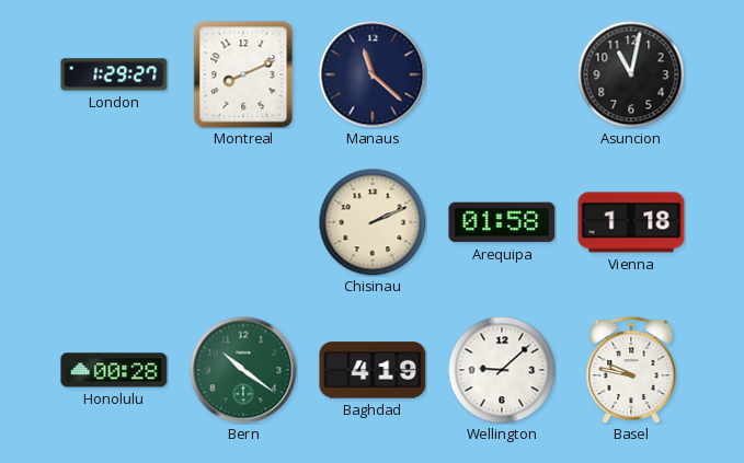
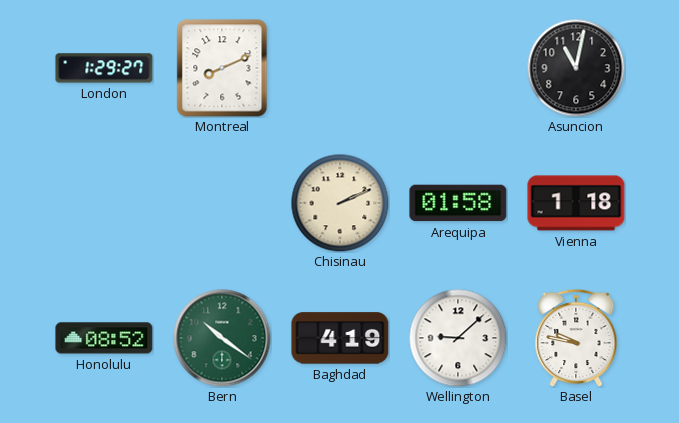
Manaus: 11:22 -> none (373, 74)
Honolulu: 00:28 -> 08:52 (104, 338)
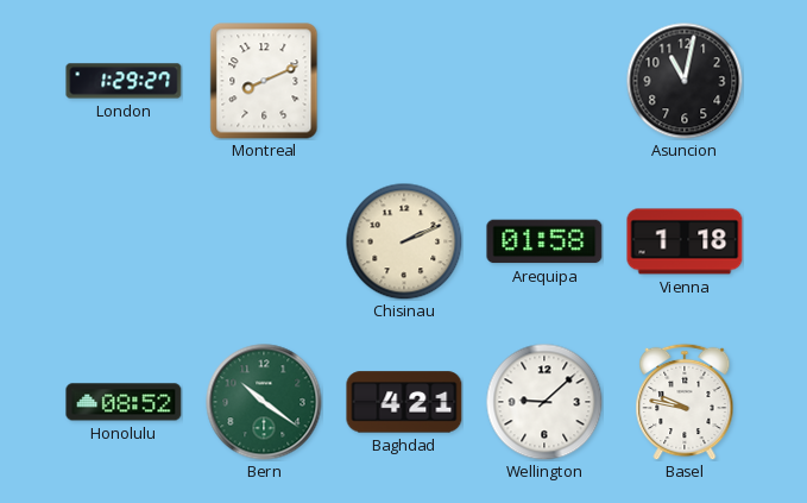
Baghdad: 4:19 -> 4:21 (404, 402)
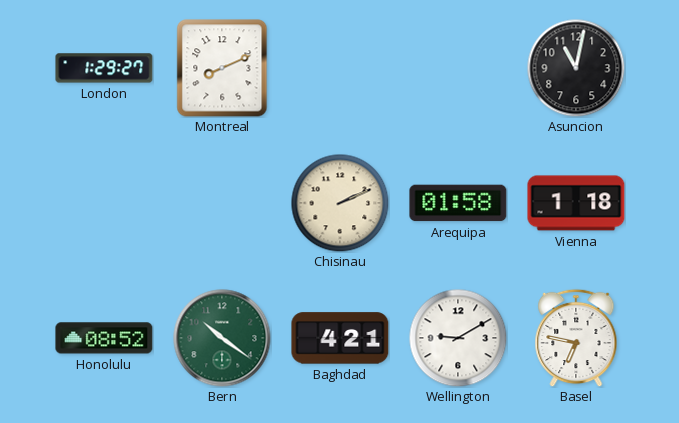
Wellington: 9:08 -> 9:10 (458, 338)
Basel: 9:47 -> 6:47 (576, 338)
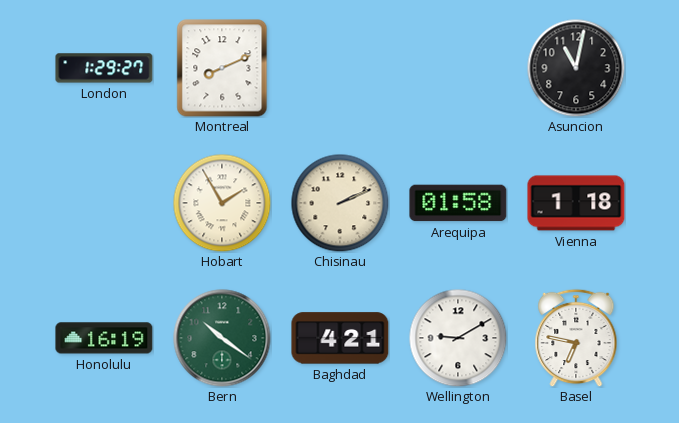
Hobart: none -> 1:55 (222, 203)
Honolulu: 08:52 -> 16:19 (104, 338)
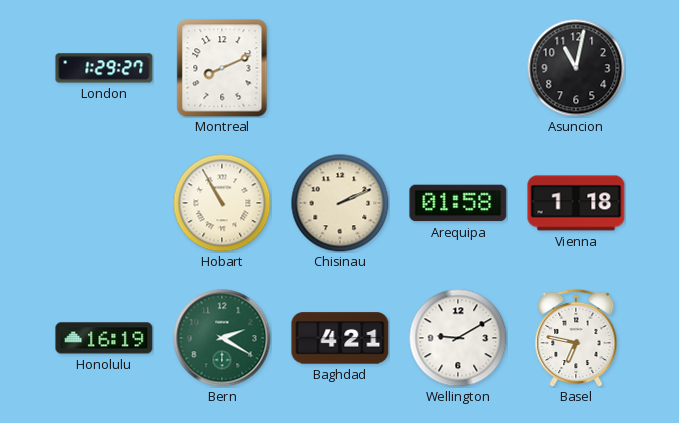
Hobart: 1:55 -> 10:55 (222, 203)
Bern: 10:21 -> 2:20 (222, 338)
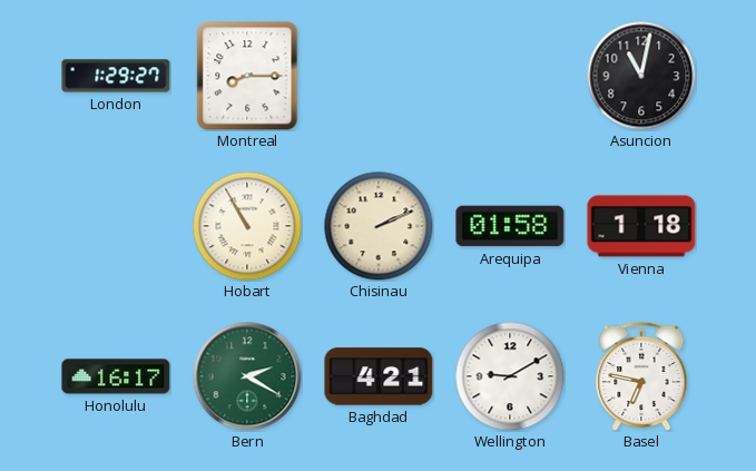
Montreal: 8:11 -> 8:15 (247, 76)
Honolulu: 16:19 -> 16:17 (116, 376)
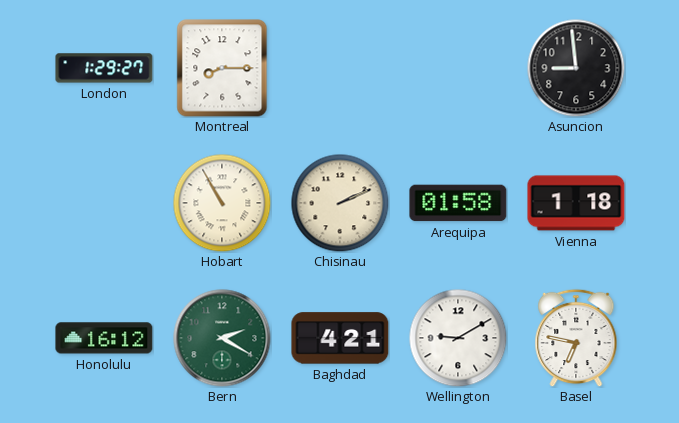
Asuncion: 11:02 -> 8:59 (576, 68)
Honolulu: 16:17 -> 16:12 (104, 338)
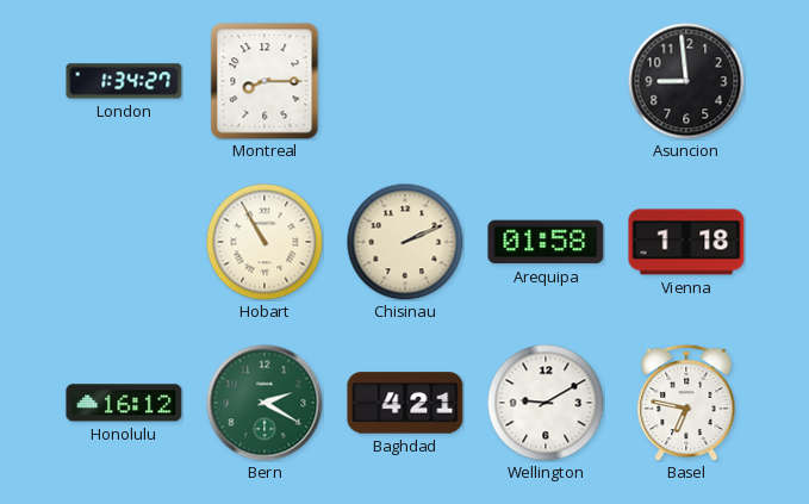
London: 1:29 -> 1:34 (124, 81)
